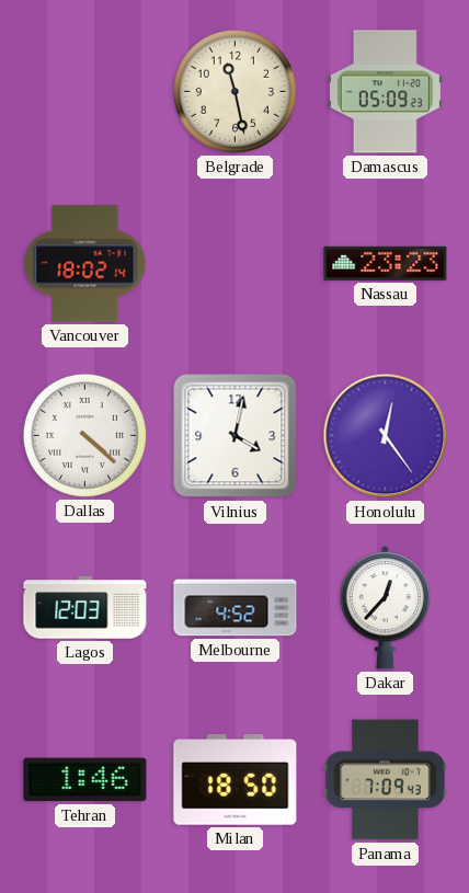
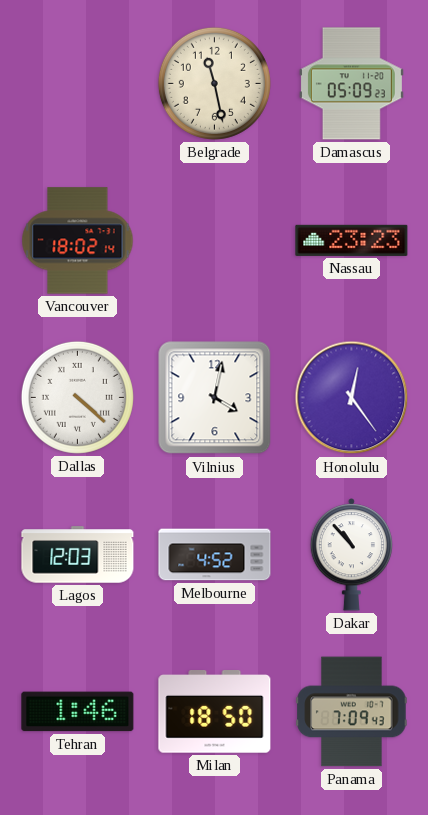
Dakar: 12:37 -> 10:53 (352, 555)
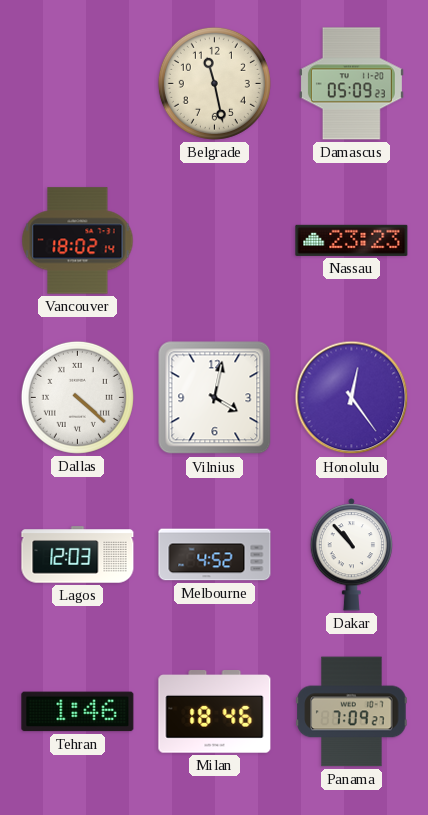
Milan: 18:50 -> 18:46 (215, 712)
Panama: 7:09:43 -> 7:09:27 (352, 712)
